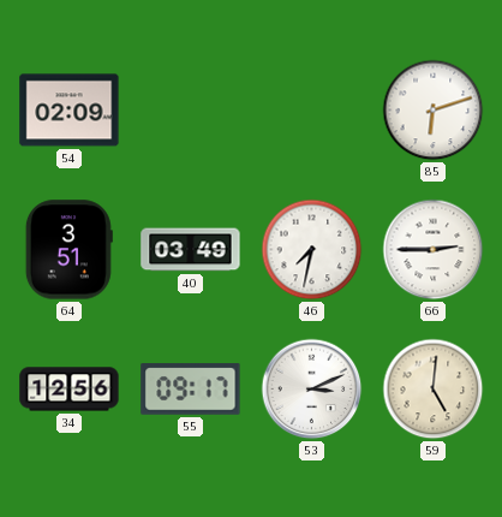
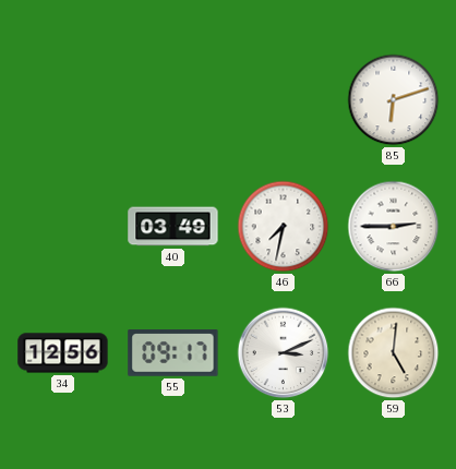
54: 02:09 -> none (70, 111)
64: 3:51 -> none (68, 250)
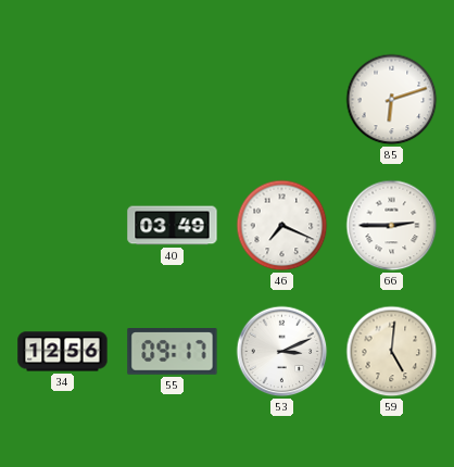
46: 7:32 -> 7:19 (282, 226)
